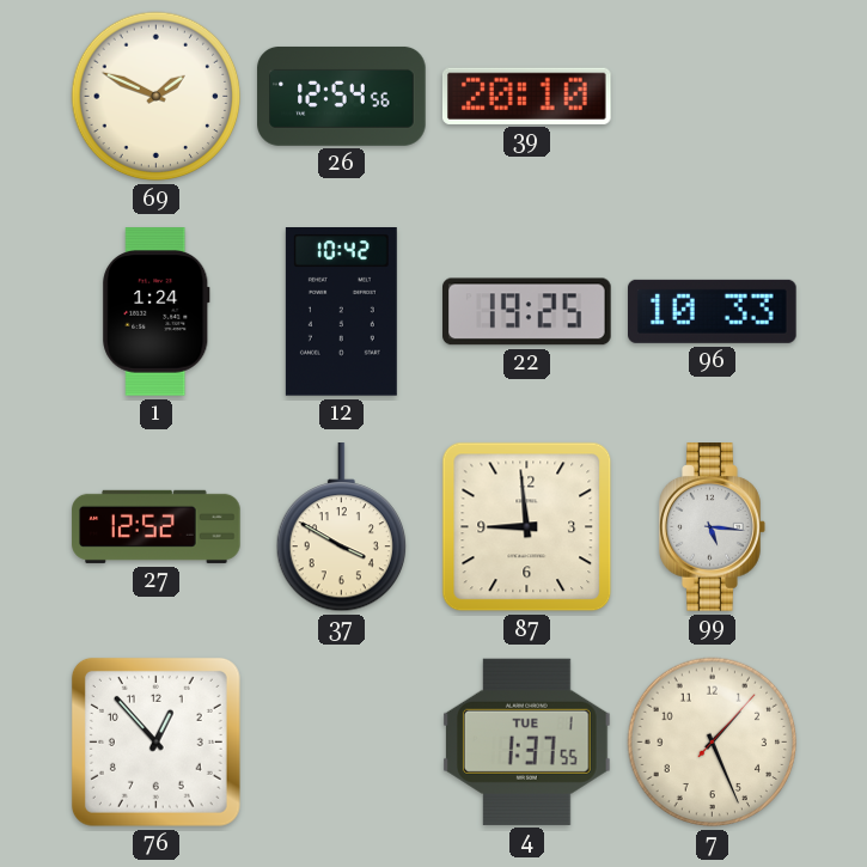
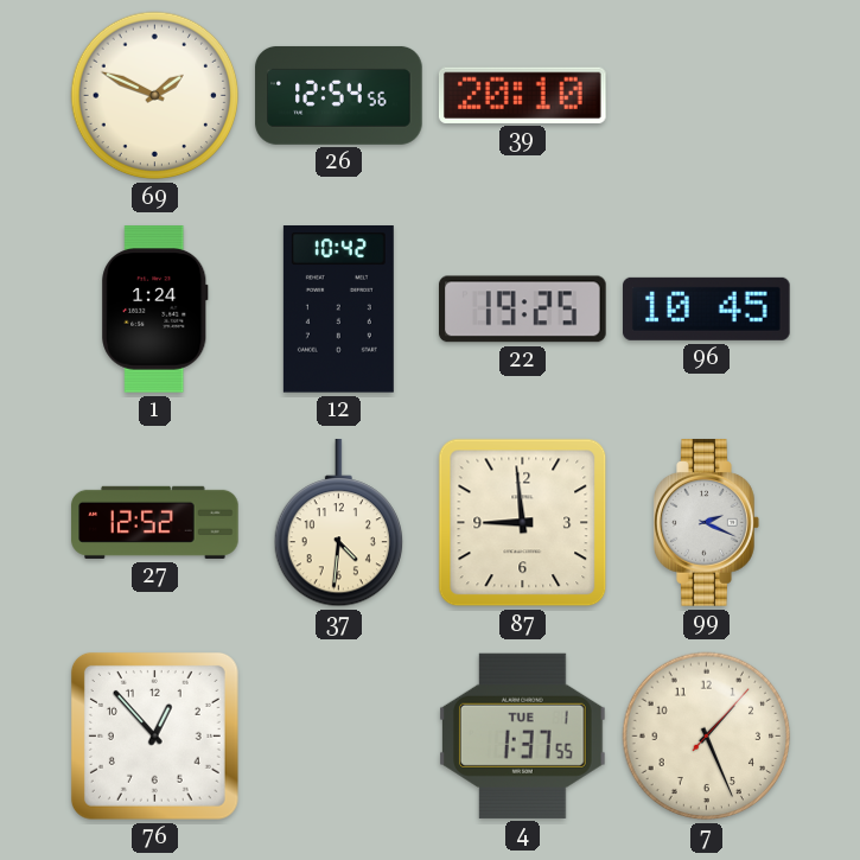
96: 10:33 -> 10:45 (707, 308)
37: 3:50 -> 4:31 (338, 523)
99: 5:16 -> 2:19 (707, 523)
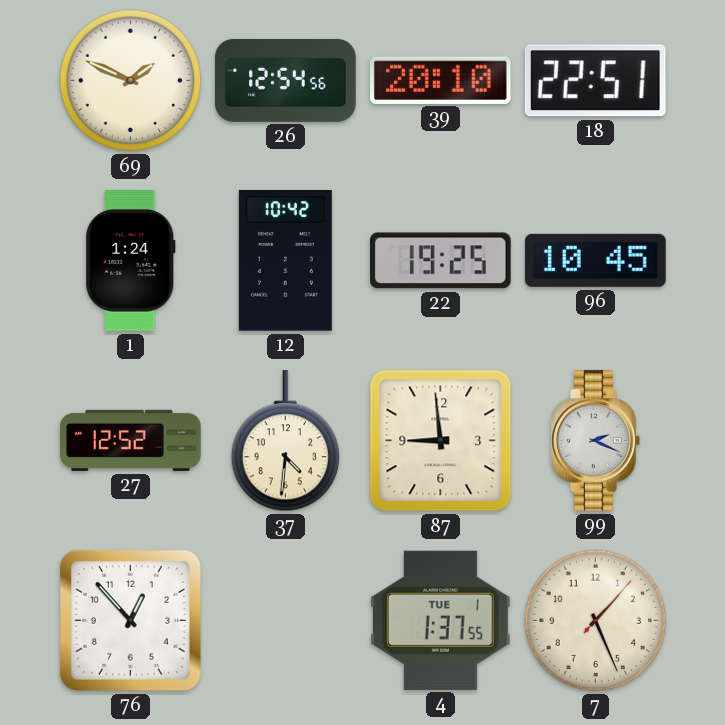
18: none -> 22:51 (595, 81)
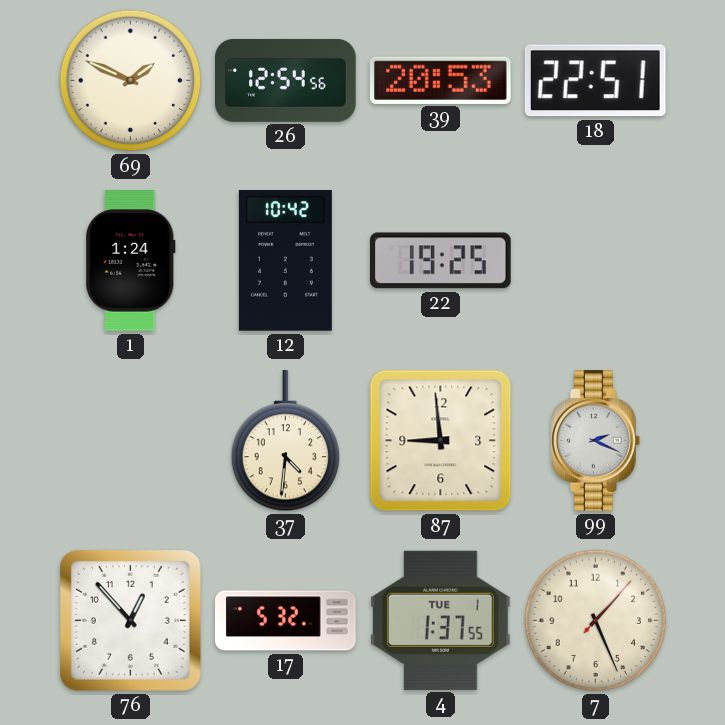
39: 20:10 -> 20:53 (440, 80)
96: 10:45 -> none (596, 260)
27: 12:52 -> none (131, 440)
17: none -> 5:32 (286, 621)
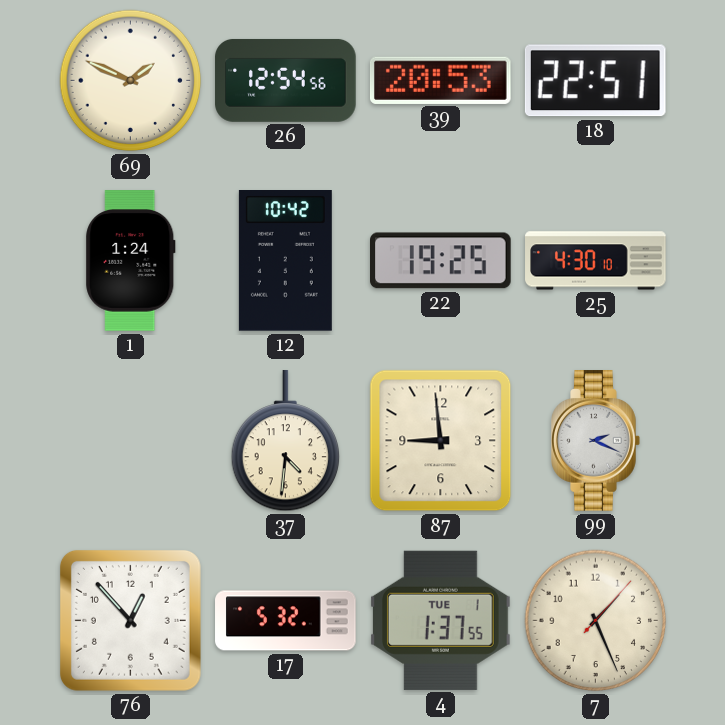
25: none -> 4:30 (596, 261)
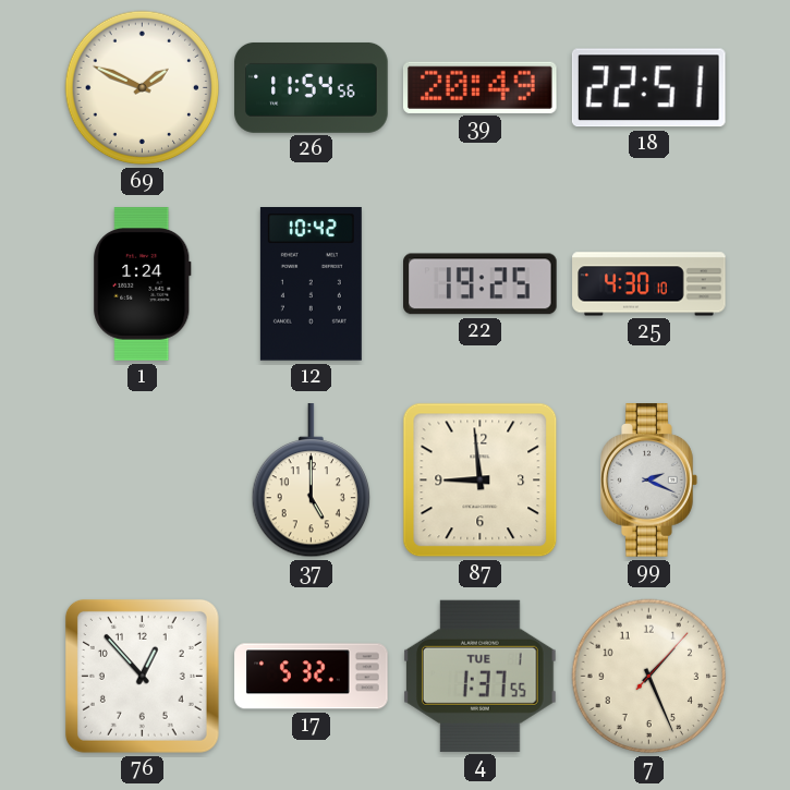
26: 12:54 -> 11:54 (312, 87)
39: 20:53 -> 20:49 (479, 87)
37: 4:31 -> 5:00 (311, 481)
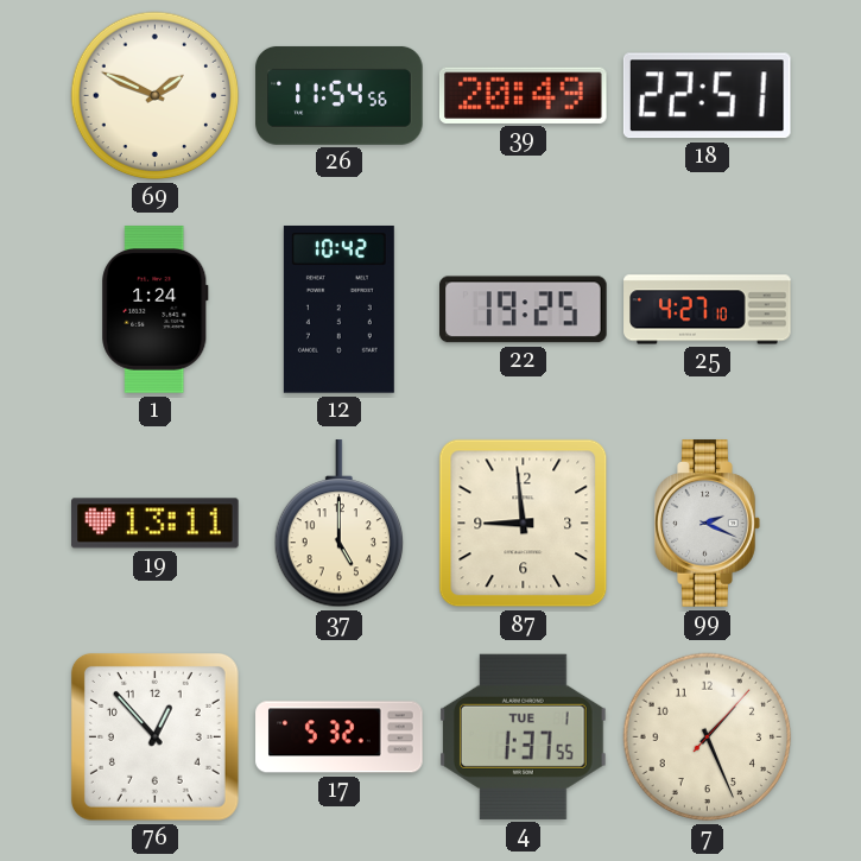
25: 4:30 -> 4:27 (708, 310)
19: none -> 13:11 (156, 524)
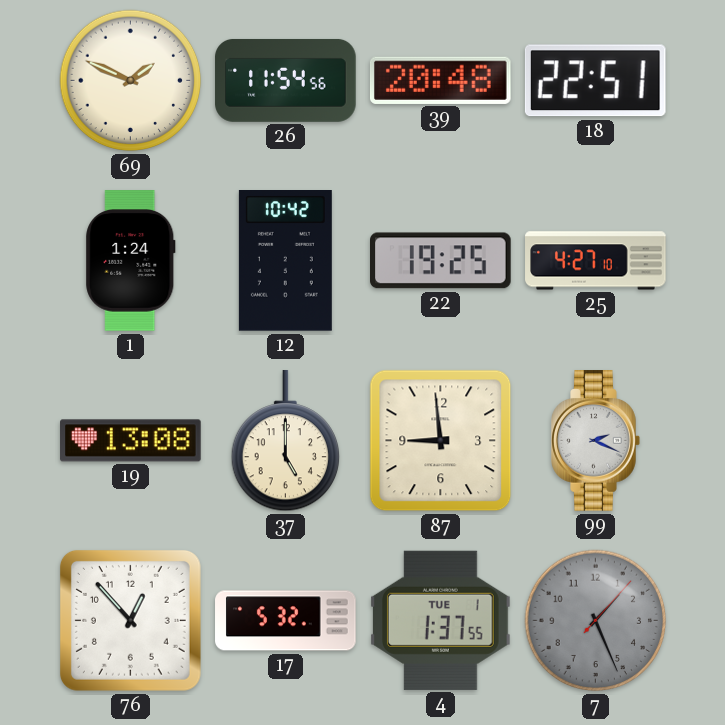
39: 20:49 -> 20:48 (440, 80)
19: 13:11 -> 13:08 (131, 441)
7 dial: cream -> grey (596, 621)
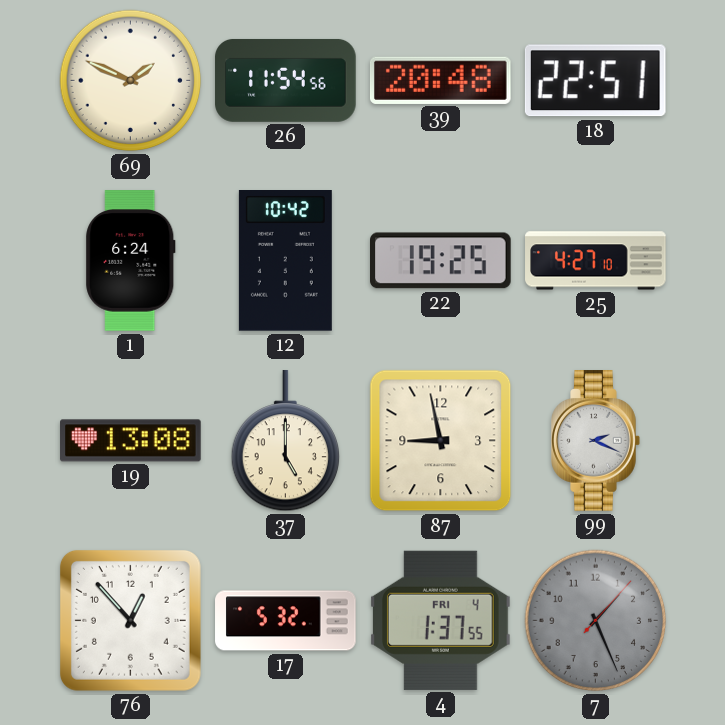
1: 1:24 -> 6:24 (131, 261)
87: 8:59 -> 8:58 (441, 441)
4 date: TUE 1 -> FRI 4 (441, 620)
